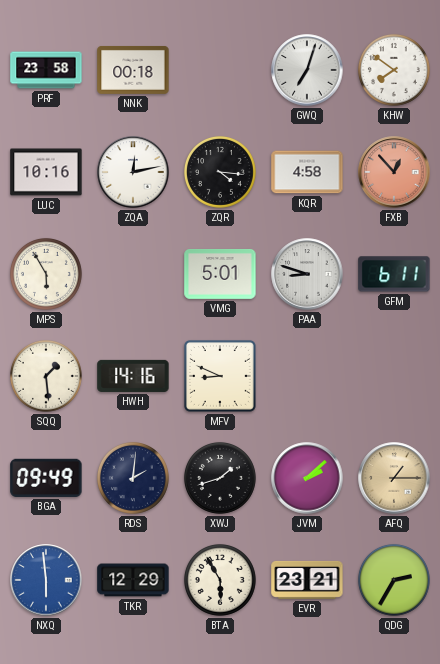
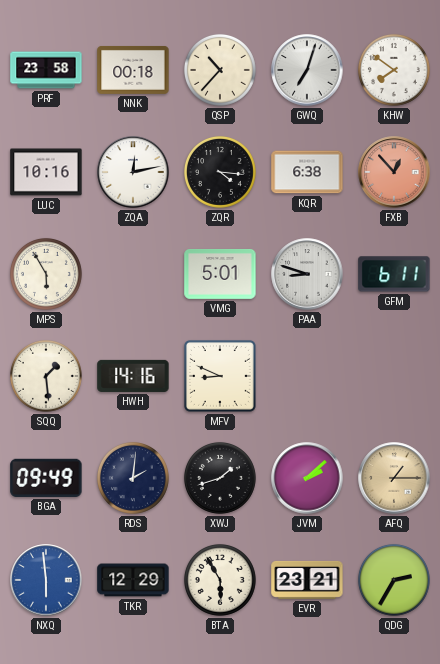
QSP: none -> 10:37 (220, 70)
KQR: 4:58 -> 6:38 (307, 172)
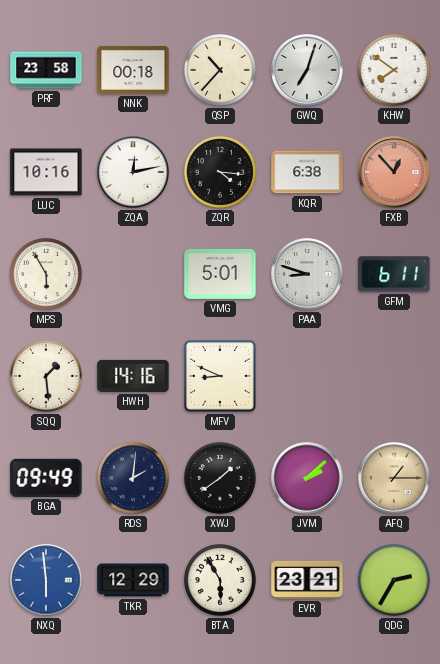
XWJ: 1:42 -> 1:39 (220, 478)
